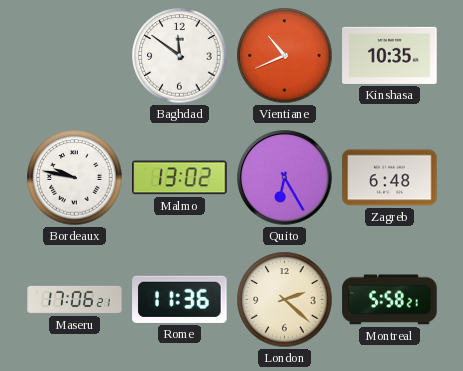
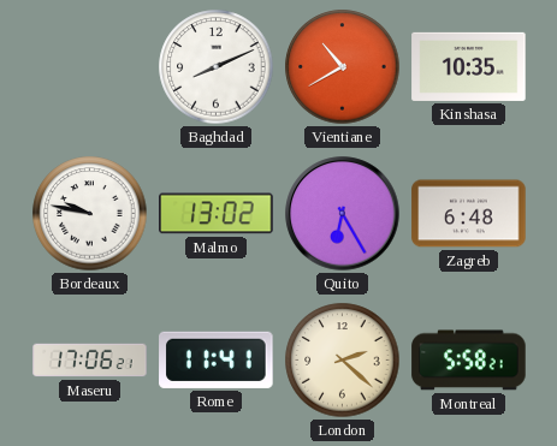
Baghdad: 11:51 -> 8:11 (217, 67)
Vientiane: 10:41 -> 10:40 (343, 67)
Rome: 11:36 -> 11:41 (217, 359)
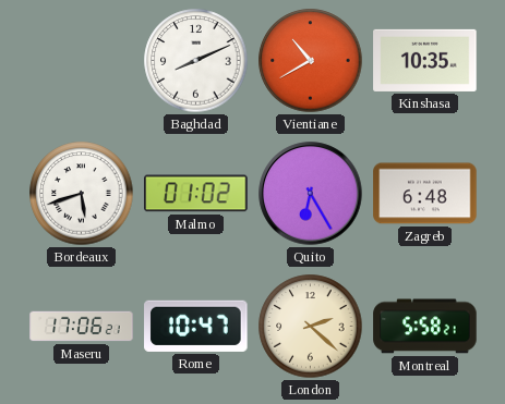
Bordeaux: 9:47 -> 5:42 (82, 194)
Malmo: 13:02 -> 01:02 (196, 194)
Rome: 11:41 -> 10:47 (196, 326)
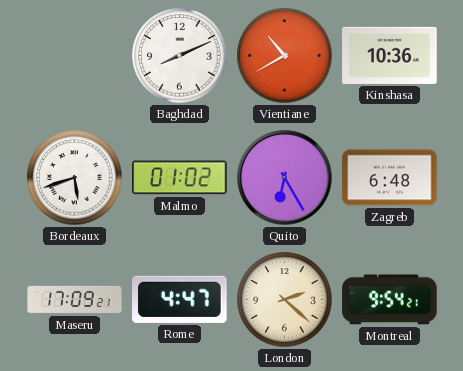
Kinshasa: 10:35 -> 10:36 (390, 55)
Maseru: 17:06 -> 17:09 (75, 300)
Rome: 10:47 -> 4:47 (180, 299)
Montreal: 5:58 -> 9:54 (390, 300)
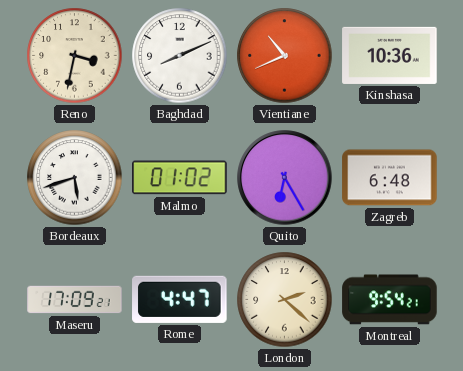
Reno: none -> 3:32 (75, 56)
Vientiane: 10:40 -> 10:41 (285, 56)
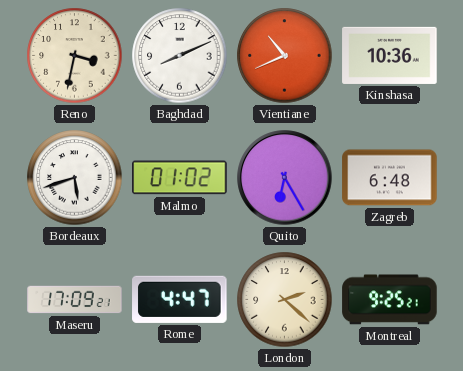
Montreal: 9:54 -> 9:25 (390, 300)
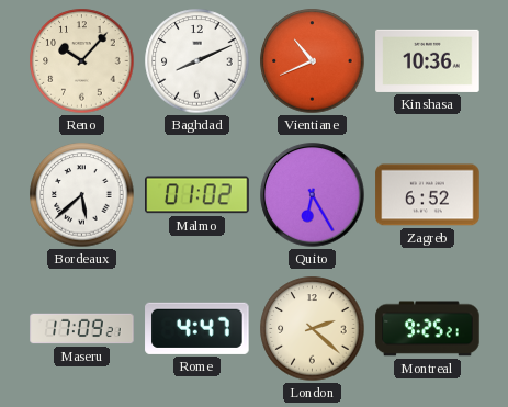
Reno: 3:32 -> 10:07 (82, 61)
Bordeaux: 5:42 -> 5:38 (82, 195)
Zagreb: 6:48 -> 6:52 (428, 195)
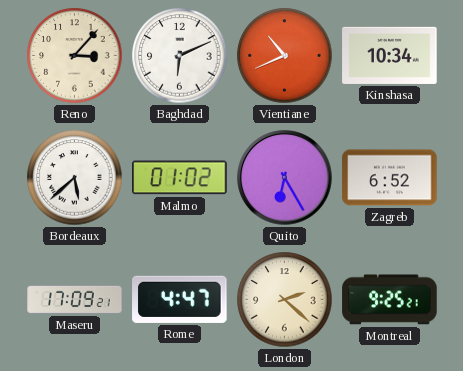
Reno: 10:07 -> 3:07 (75, 56)
Baghdad: 8:11 -> 6:11 (180, 56)
Kinshasa: 10:36 -> 10:34 (390, 55)
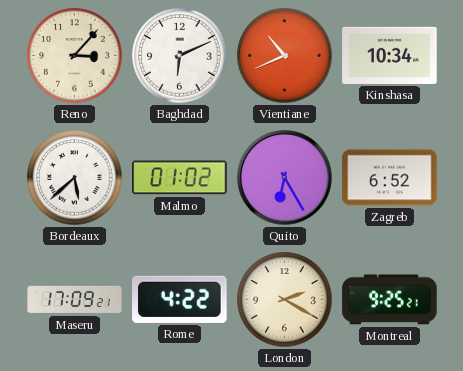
Rome: 4:47 -> 4:22 (180, 299)
London: 2:22 -> 2:20 (285, 300)
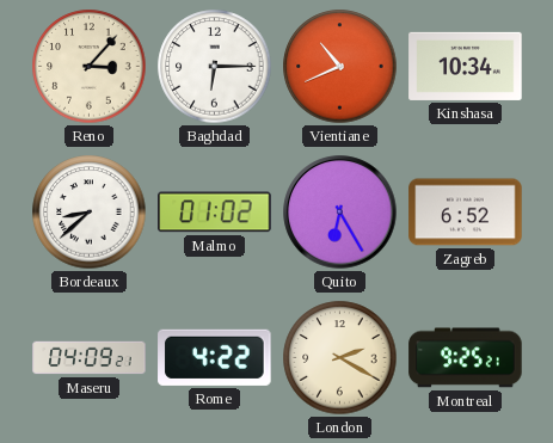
Baghdad: 6:11 -> 6:15 (215, 67)
Bordeaux: 5:38 -> 8:38 (90, 213)
Maseru: 17:09 -> 04:09 (90, 358)
